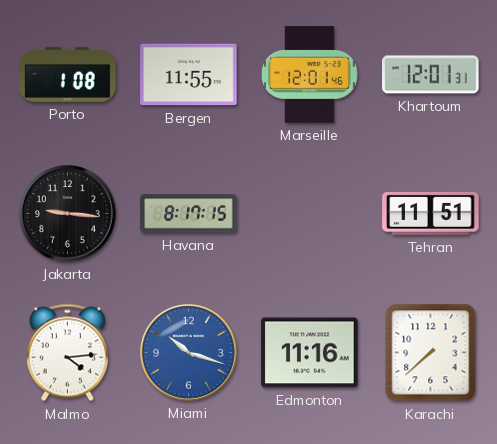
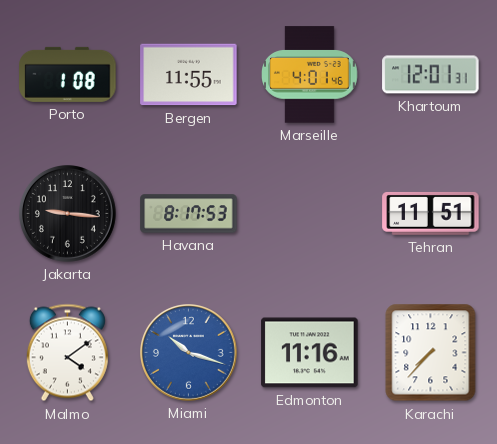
Marseille: 12:01 -> 4:01 (310, 75)
Havana: 8:17:15 -> 8:17:53 (189, 214)
Malmo: 4:14 -> 4:09 (67, 353)
Karachi: 7:38 -> 7:37 (431, 353)
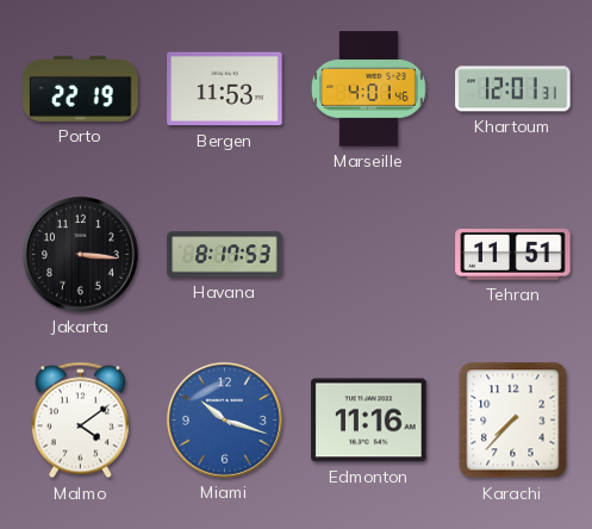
Porto: 1:08 -> 22:19 (81, 88)
Bergen: 11:55 -> 11:53 (225, 89)
Jakarta: 9:16 -> 3:16 (81, 255)
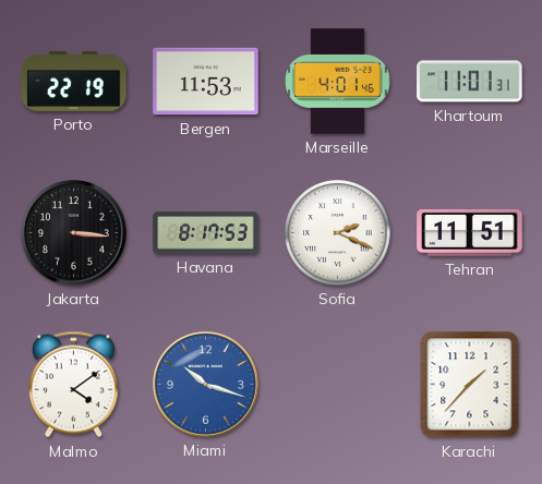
Khartoum: 12:01 -> 11:01 (470, 82)
Sofia: none -> 2:19 (338, 233)
Edmonton: 11:16 -> none (369, 421)
Karachi: 7:37 -> 1:37 (470, 385)
